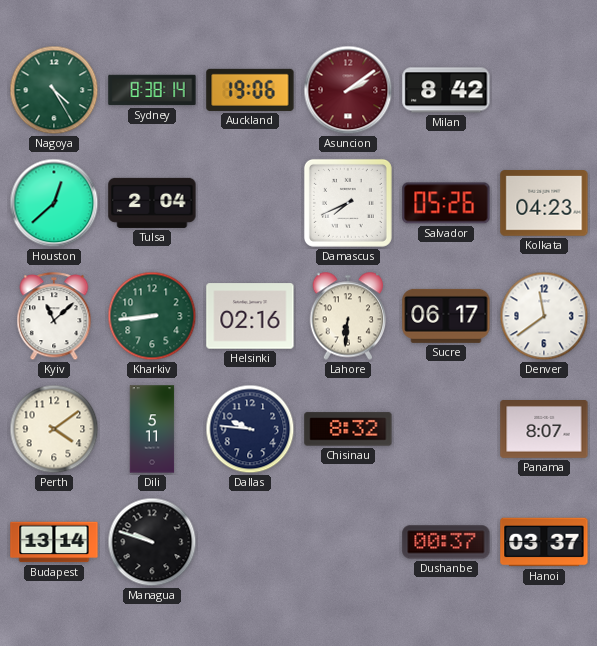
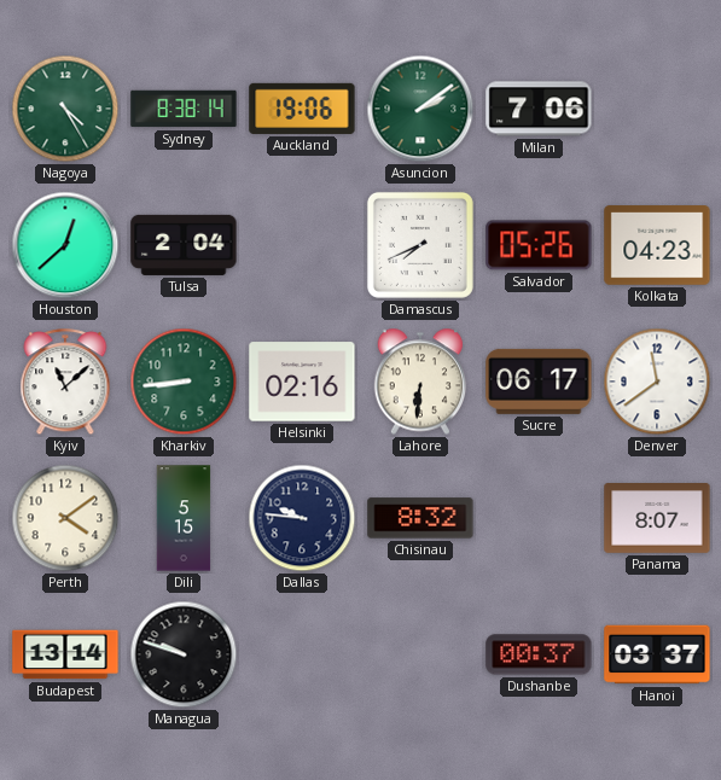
Asuncion dial: burgundy -> green (420, 109)
Milan: 8:42 -> 7:06 (539, 109)
Dili: 5:11 -> 5:15 (184, 518)
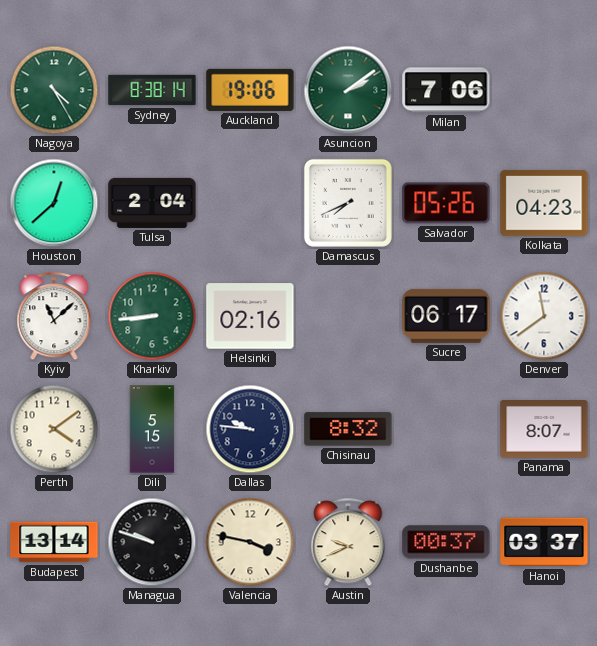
Lahore: 6:31 -> none (420, 382)
Valencia: none -> 3:47 (250, 542)
Austin: none -> 9:41 (348, 543)
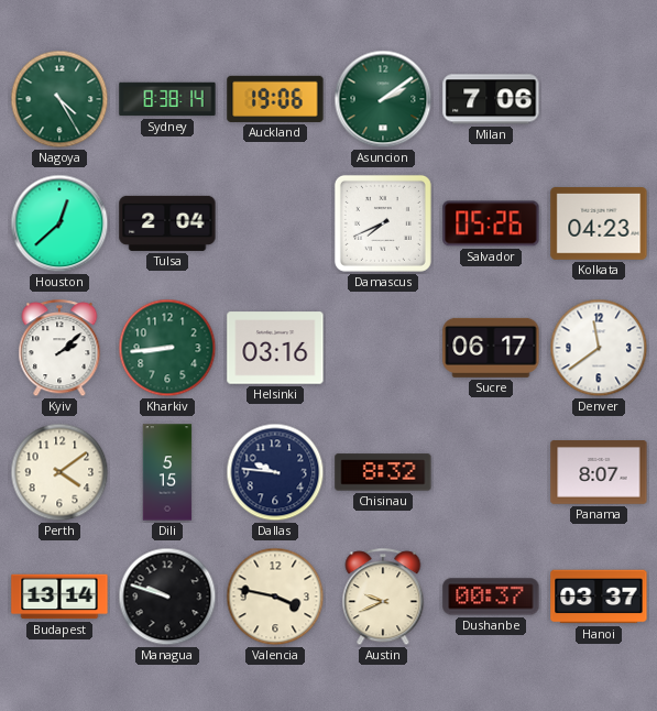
Kyiv: 11:08 -> 2:08 (59, 349)
Helsinki: 02:16 -> 03:16 (275, 348)
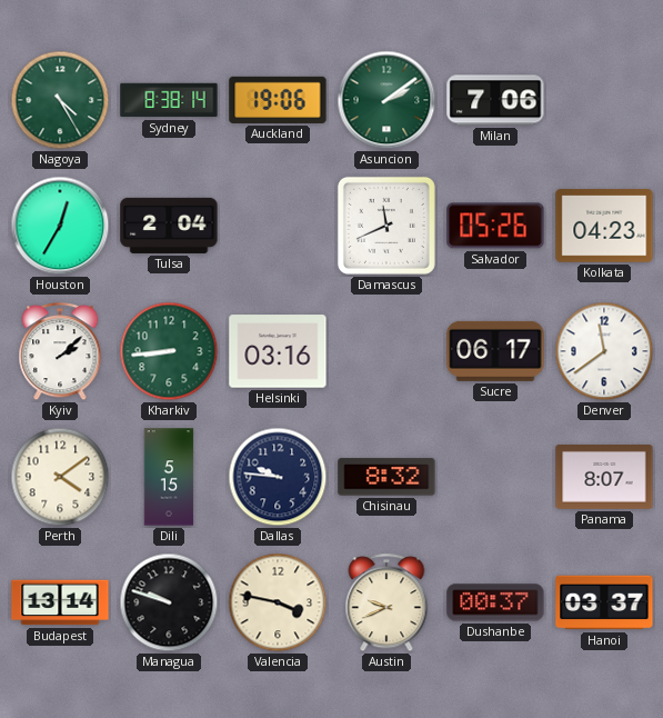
Houston: 12:38 -> 12:35 (60, 226)
Damascus: 7:41 -> 11:41 (386, 226)
